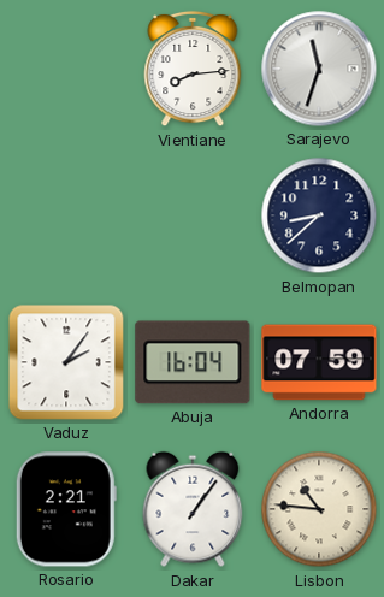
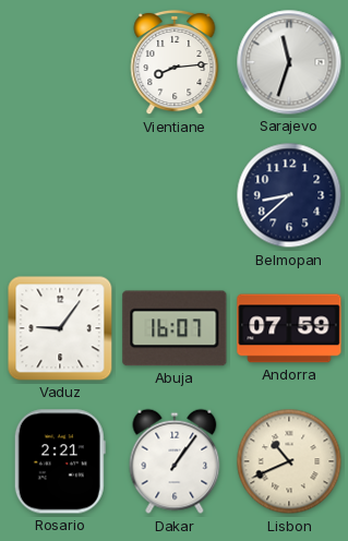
Vaduz: 2:06 -> 9:06 (60, 328)
Abuja: 16:04 -> 16:07 (175, 328)
Lisbon: 10:46 -> 10:41 (289, 461)
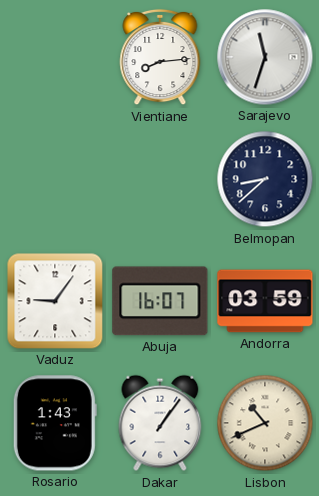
Andorra: 07:59 -> 03:59 (265, 301)
Rosario: 2:21 -> 1:43 (55, 423)
